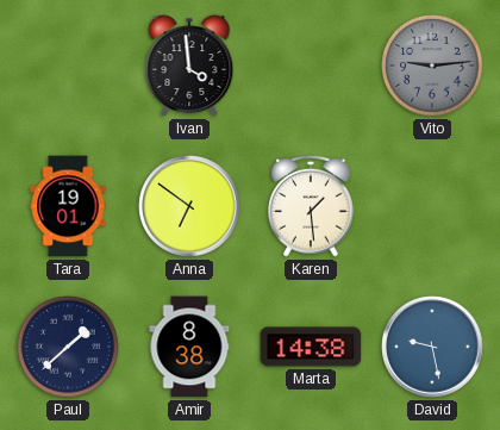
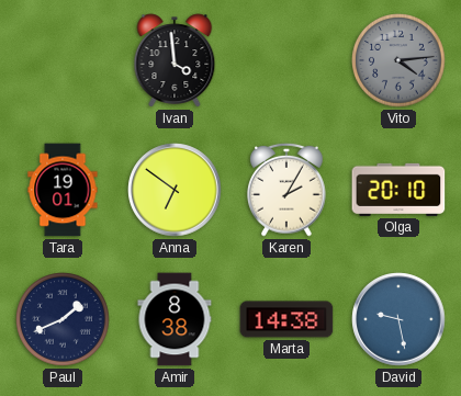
Vito: 9:14 -> 4:14 (400, 61)
Karen: 1:29 -> 2:05 (288, 190)
Olga: none -> 20:10 (398, 190)
Paul: 1:38 -> 1:41 (64, 320)
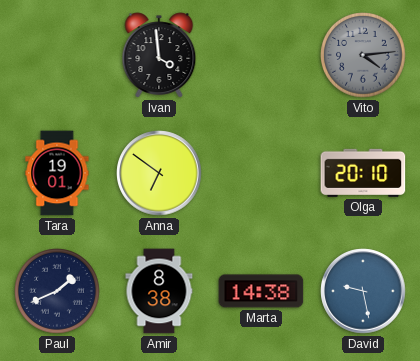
Karen: 2:05 -> none (288, 190)
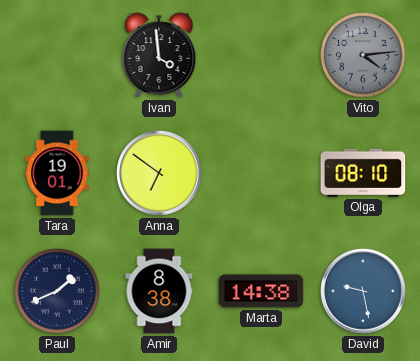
Olga: 20:10 -> 08:10 (363, 173)
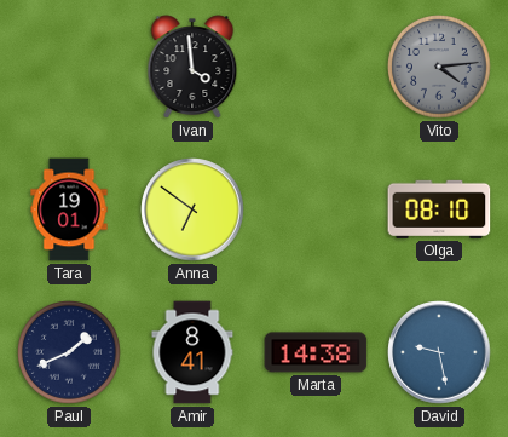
Amir: 8:38 -> 8:41 (192, 352)
